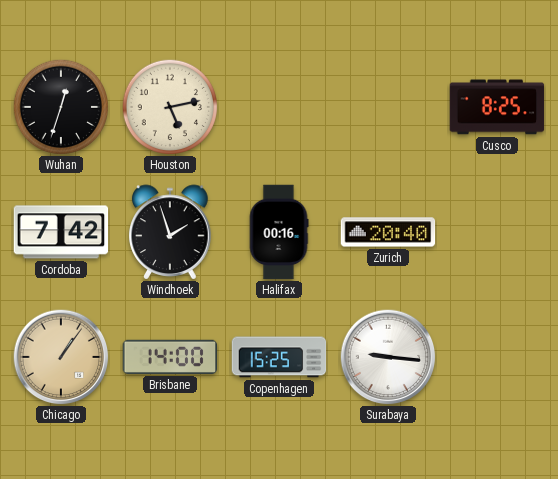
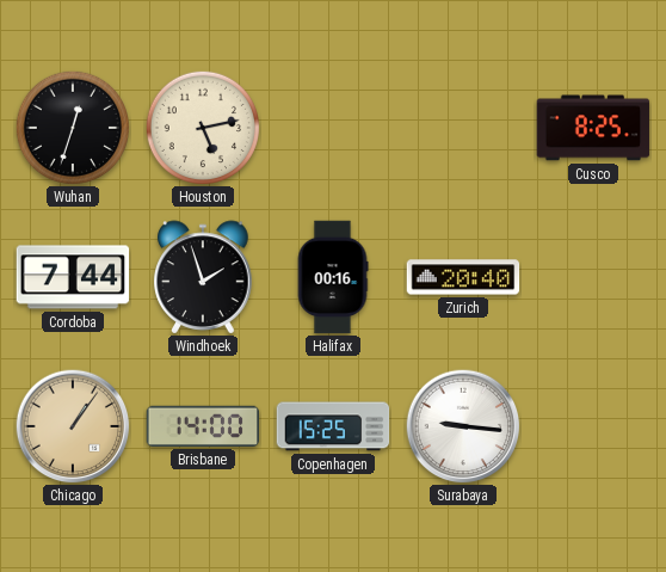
Cordoba: 7:42 -> 7:44 (73, 277)
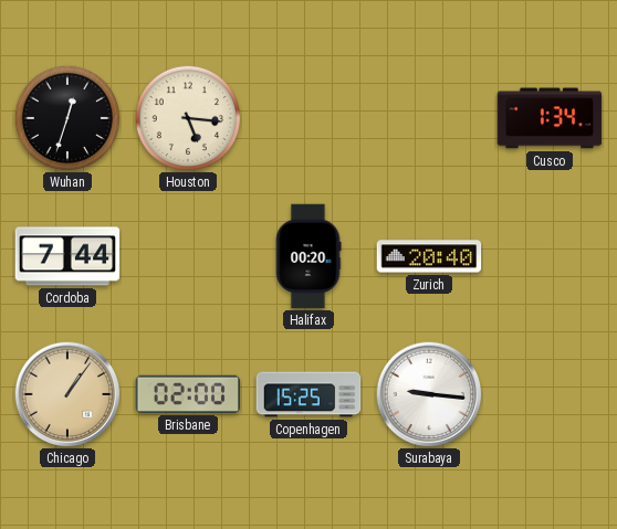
Houston: 5:13 -> 5:16 (187, 117)
Cusco: 8:25 -> 1:34 (550, 118)
Windhoek: 1:57 -> none (203, 277)
Halifax: 00:16 -> 00:20 (308, 256)
Brisbane: 14:00 -> 02:00 (188, 394)
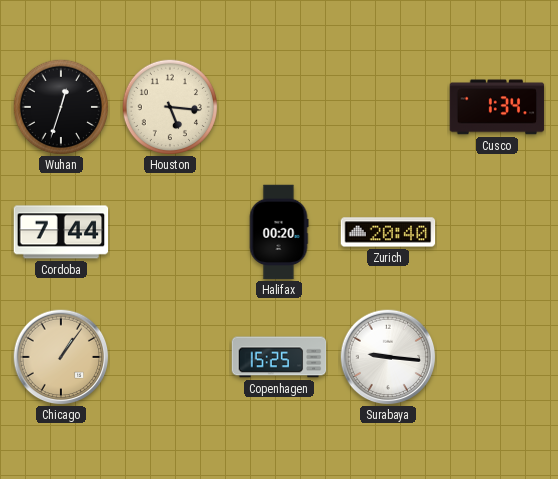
Brisbane: 02:00 -> none (188, 394)
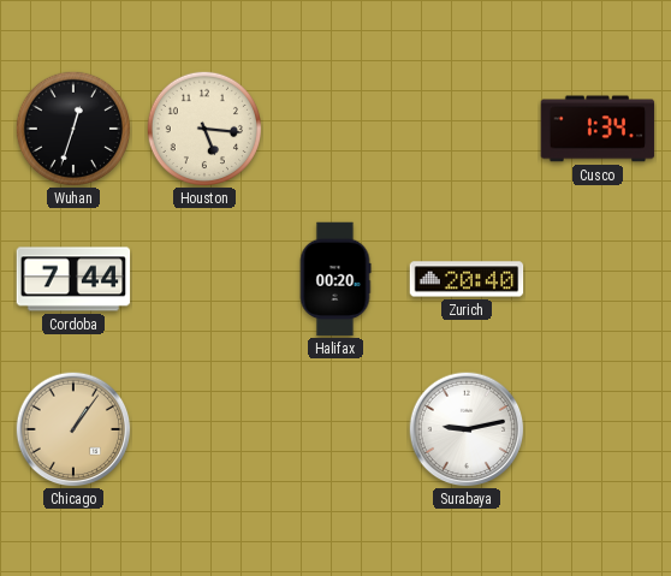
Copenhagen: 15:25 -> none (279, 357)
Surabaya: 9:16 -> 9:13 (467, 429)
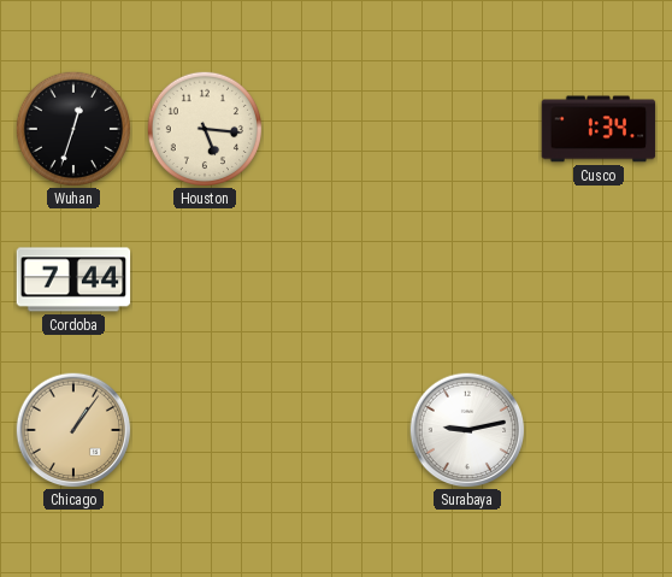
Halifax: 00:20 -> none (335, 279)
Zurich: 20:40 -> none (467, 279)
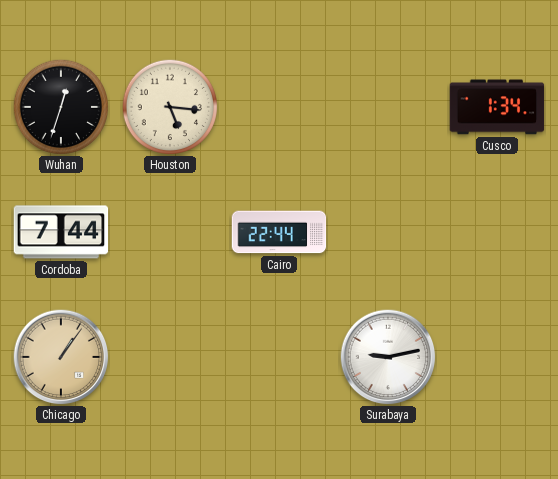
Cairo: none -> 22:44 (279, 232)
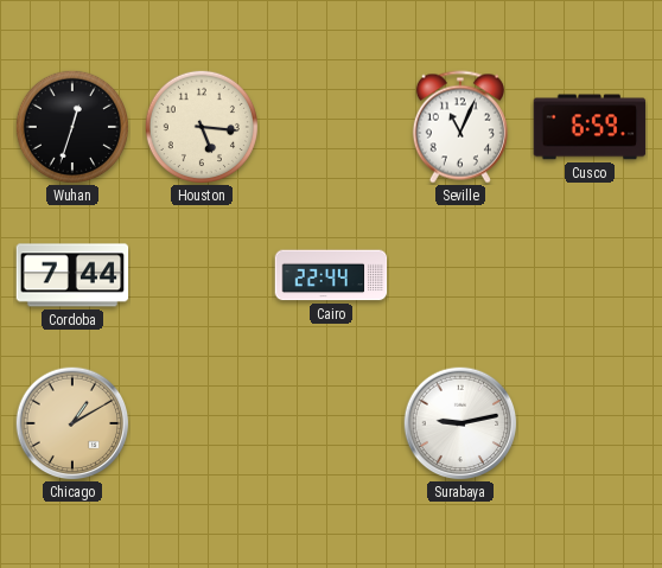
Seville: none -> 11:04 (460, 127)
Cusco: 1:34 -> 6:59 (590, 127)
Chicago: 1:06 -> 1:10 (72, 423)
